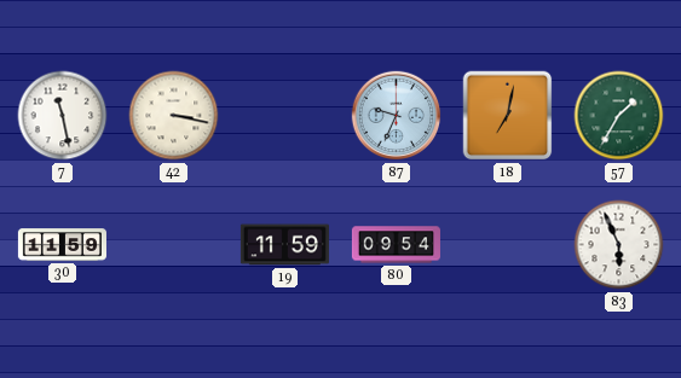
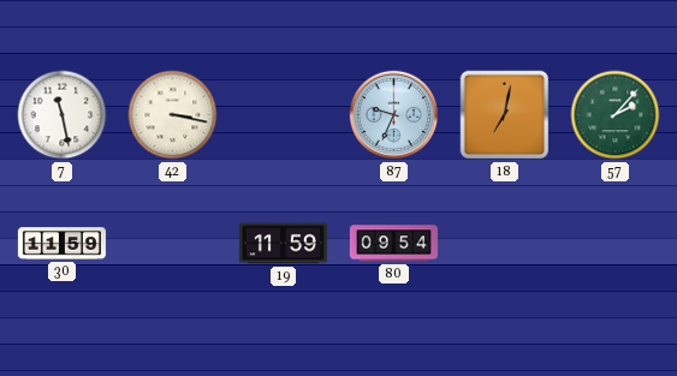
57: 1:35 -> 2:07 (616, 115)
83: 5:56 -> none (619, 245)
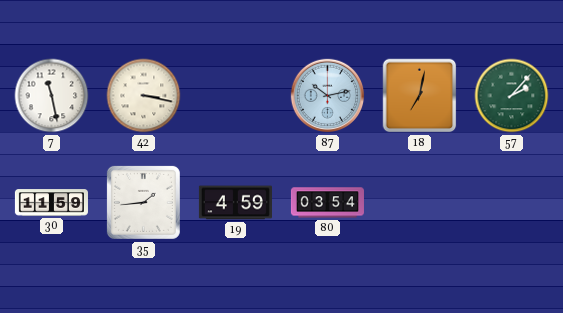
87: 9:34 -> 10:13 (328, 96)
35: none -> 1:44 (143, 202)
19: 11:59 -> 4:59 (235, 203)
80: 09:54 -> 03:54 (327, 203)
